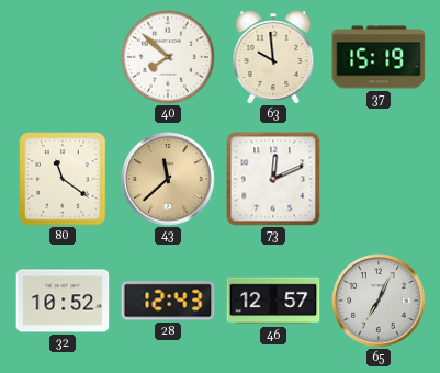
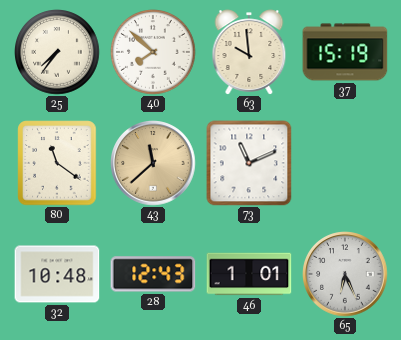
25: none -> 7:36 (58, 53)
73: 12:11 -> 11:11 (249, 163)
32: 10:52 -> 10:48 (57, 274)
46: 12:57 -> 1:01 (249, 274)
65: 7:04 -> 6:26 (345, 274)
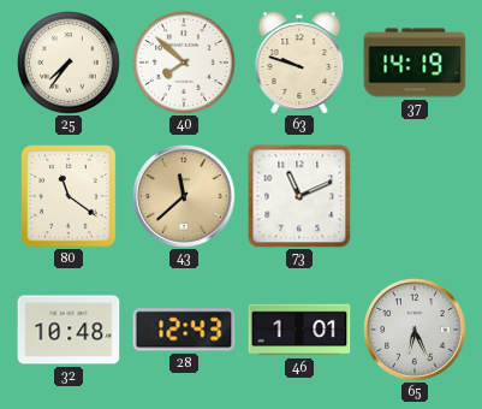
63: 9:59 -> 9:48 (299, 63)
37: 15:19 -> 14:19 (415, 63)
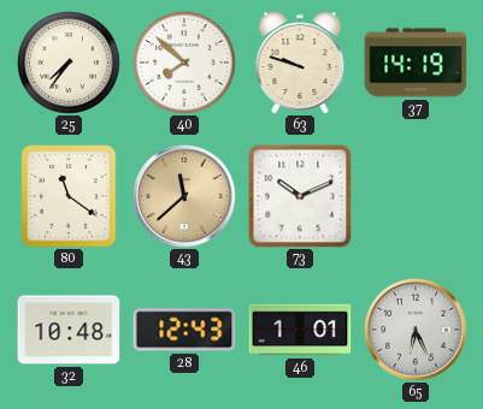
73: 11:11 -> 10:11 (300, 196)
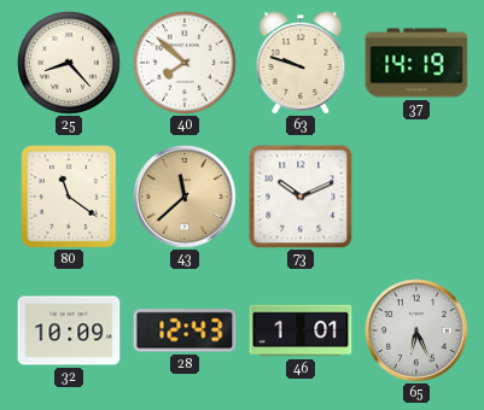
25: 7:36 -> 8:23 (70, 64)
32: 10:48 -> 10:09 (69, 330)
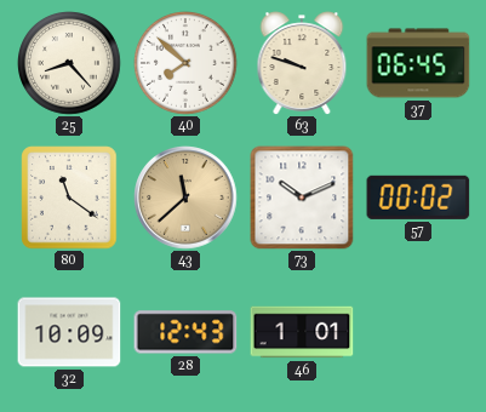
37: 14:19 -> 06:45 (418, 63)
57: none -> 00:02 (418, 198)
65: 6:26 -> none (416, 330)
